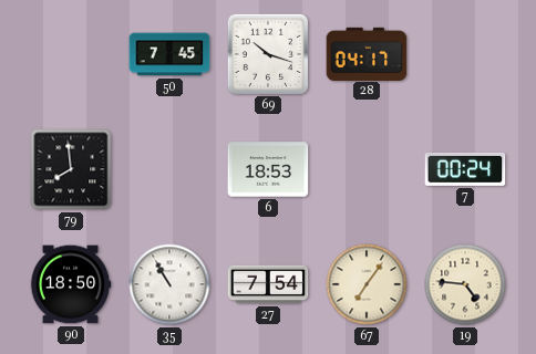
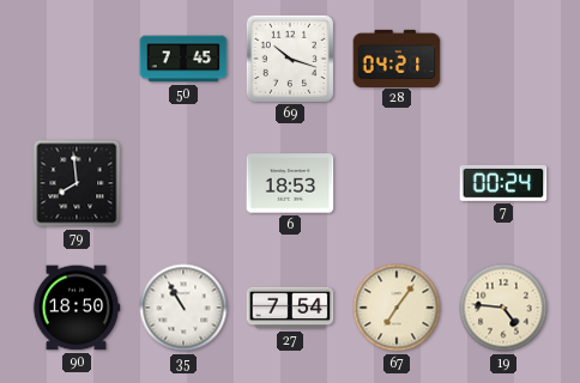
28: 04:17 -> 04:21 (397, 57)
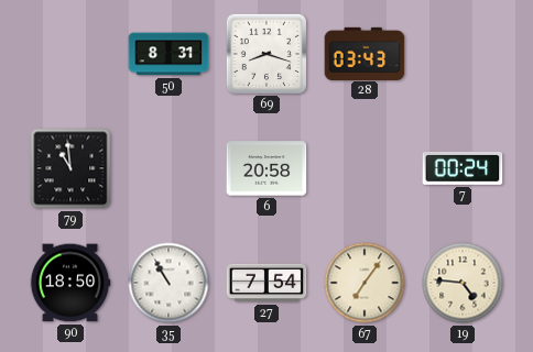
50: 7:45 -> 8:31 (168, 54)
69: 10:18 -> 8:18 (266, 54)
28: 04:21 -> 03:43 (365, 53)
79: 7:59 -> 10:59 (70, 168)
6: 18:53 -> 20:58 (266, 168)
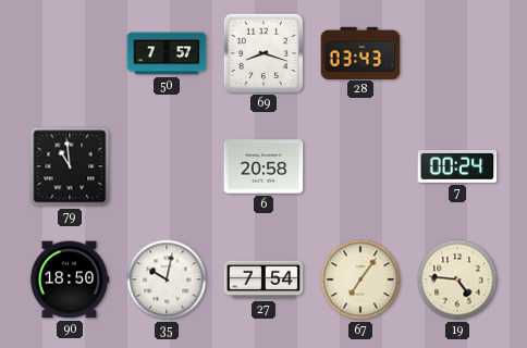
50: 8:31 -> 7:57 (167, 53)
35: 10:55 -> 10:02 (167, 279)
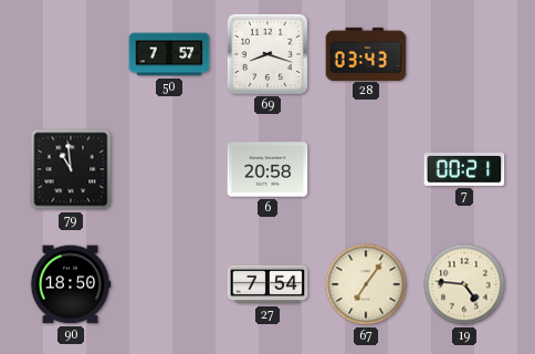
7: 00:24 -> 00:21 (464, 169)
35: 10:02 -> none (167, 279)
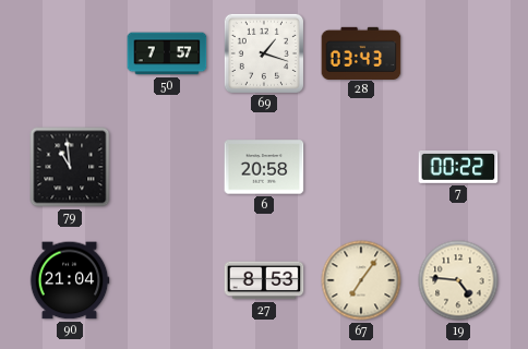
69: 8:18 -> 1:18 (264, 53)
7: 00:21 -> 00:22 (458, 167)
90: 18:50 -> 21:04 (70, 280)
27: 7:54 -> 8:53 (264, 280)
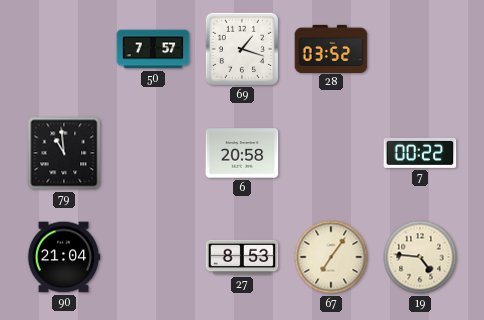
28: 03:43 -> 03:52 (331, 48)
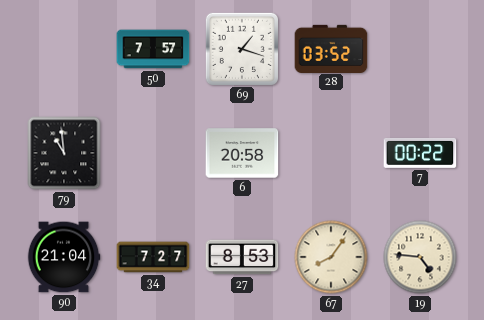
34: none -> 7:27 (153, 257)
67: 7:06 -> 8:06 (331, 257)
